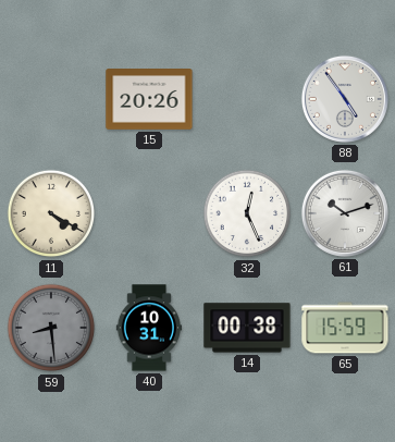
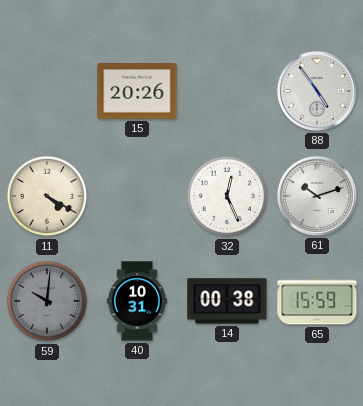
59: 8:29 -> 10:01 (47, 301)
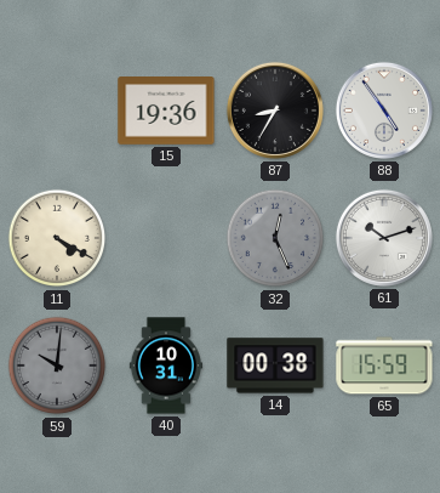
15: 20:26 -> 19:36 (166, 112)
87: none -> 8:35 (275, 110)
32 dial: white -> grey (275, 238)
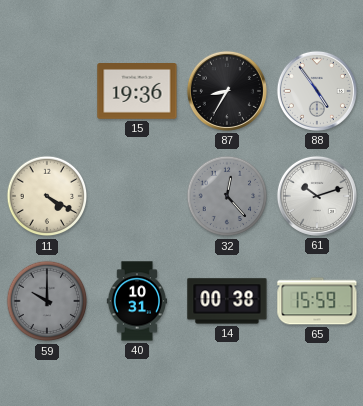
32: 12:26 -> 12:23 (227, 196)
59: 10:01 -> 10:00 (47, 301)
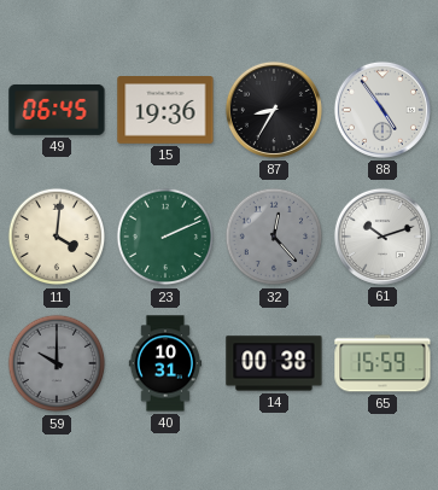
49: none -> 06:45 (57, 110)
11: 4:20 -> 4:01 (57, 237)
23: none -> 2:11 (165, 237)
